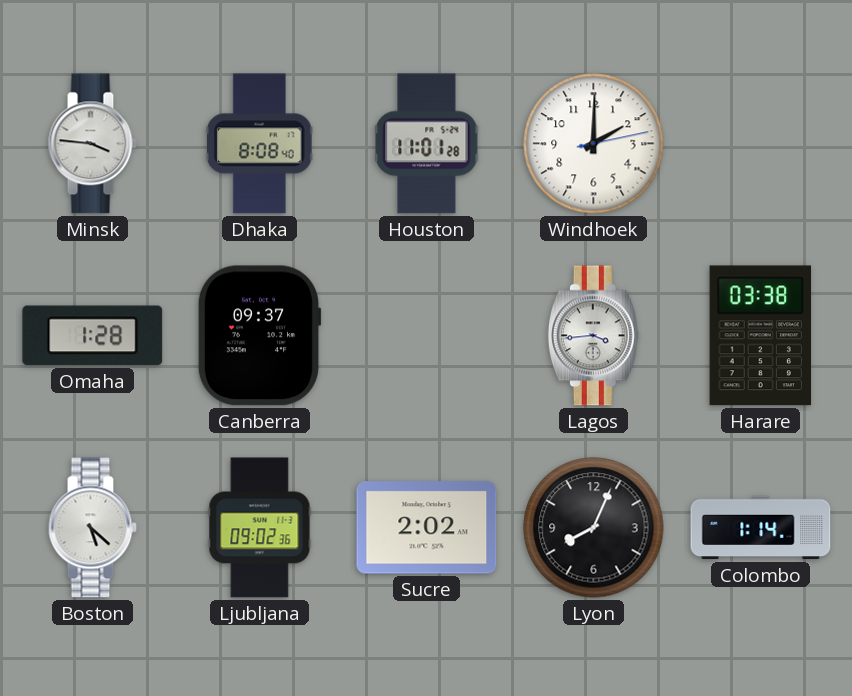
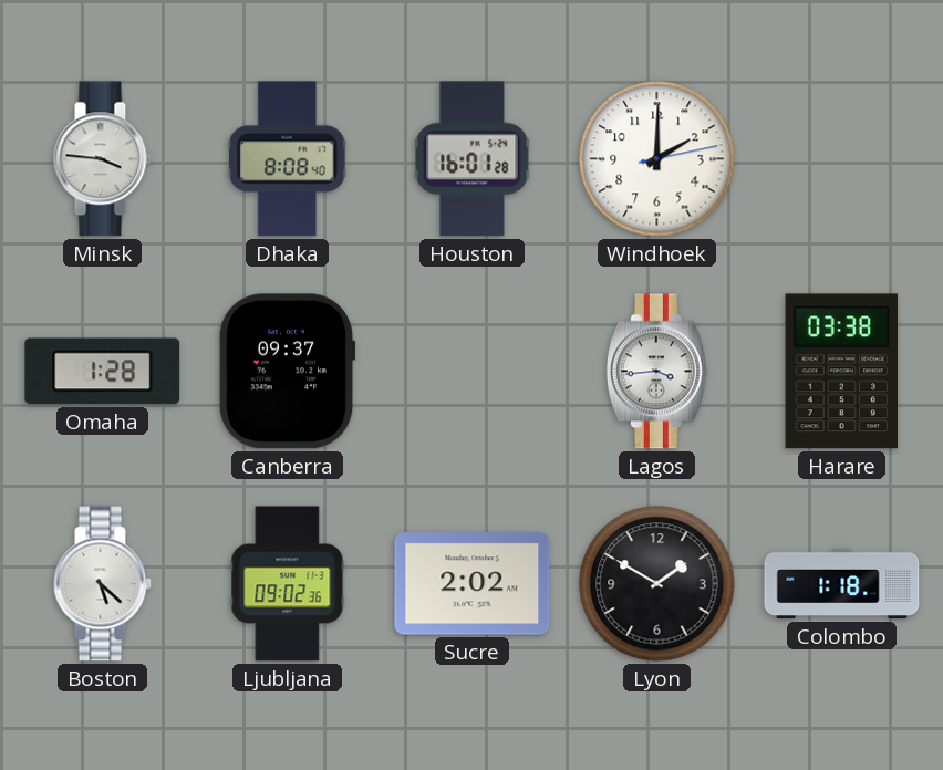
Houston: 11:01 -> 16:01 (473, 159)
Lyon: 8:04 -> 1:50 (657, 584)
Colombo: 1:14 -> 1:18 (842, 584)
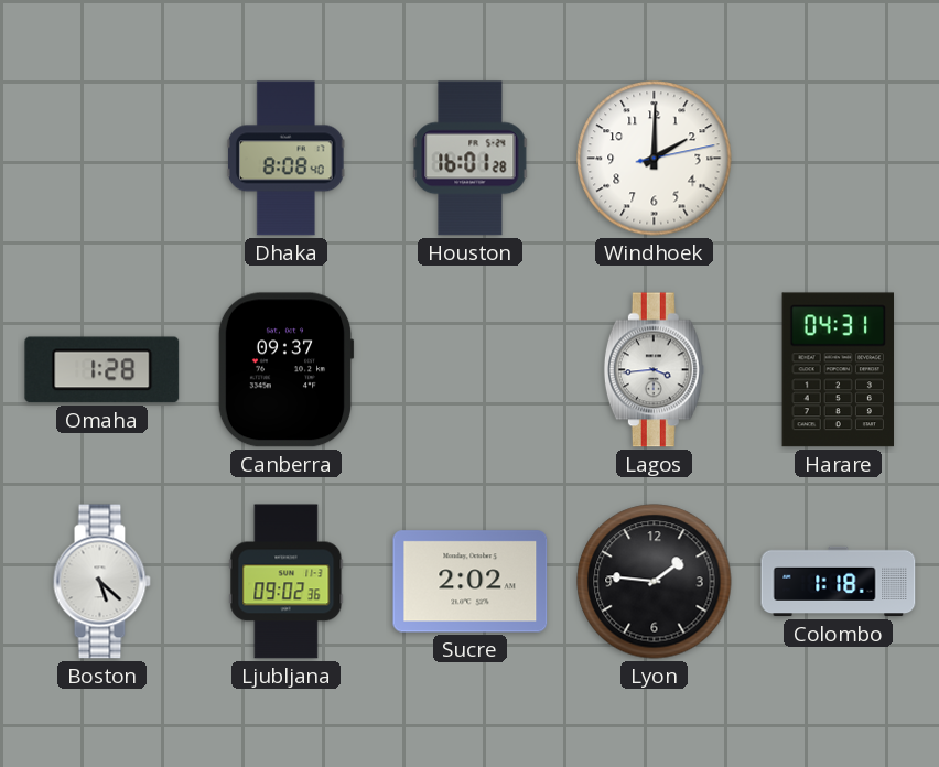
Minsk: 3:46 -> none (102, 159)
Harare: 03:38 -> 04:31 (838, 370)
Lyon: 1:50 -> 1:46 (655, 582)
